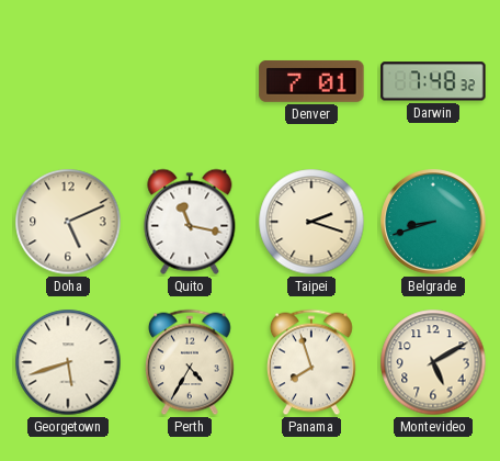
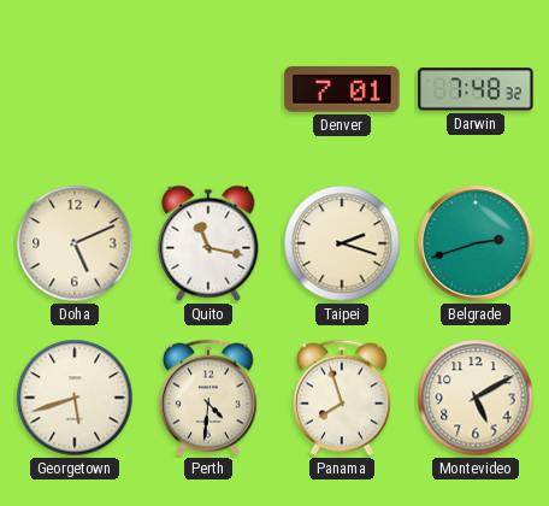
Belgrade: 8:42 -> 2:42 (476, 243)
Perth: 4:35 -> 4:31 (209, 398)
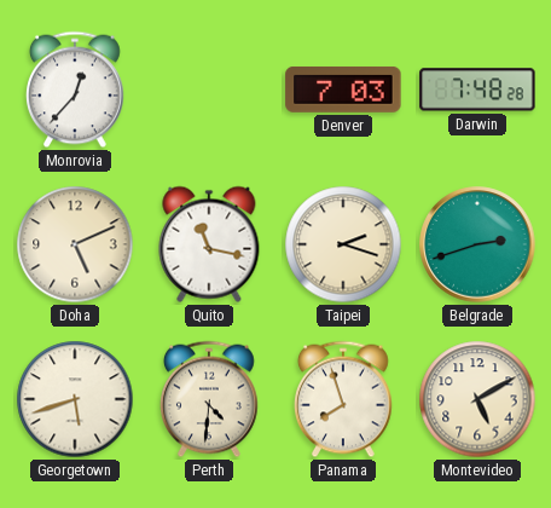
Monrovia: none -> 12:37 (76, 90)
Denver: 7:01 -> 7:03 (343, 90)
Darwin: 7:48:32 -> 7:48:28 (477, 90)
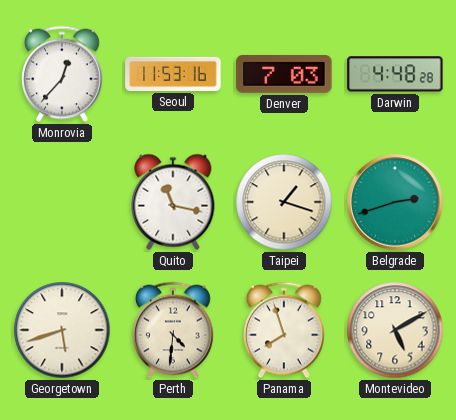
Seoul: none -> 11:53 (173, 74)
Darwin: 7:48 -> 4:48 (395, 74)
Doha: 5:11 -> none (75, 244)
Taipei: 2:18 -> 1:18 (284, 202)
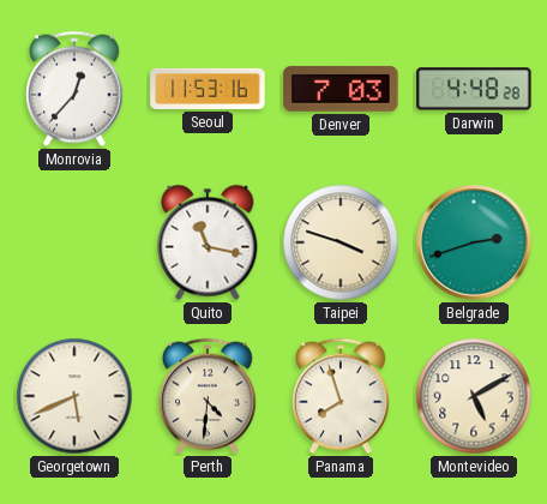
Taipei: 1:18 -> 3:48 (341, 242)
Georgetown: 5:42 -> 5:41 (74, 396)
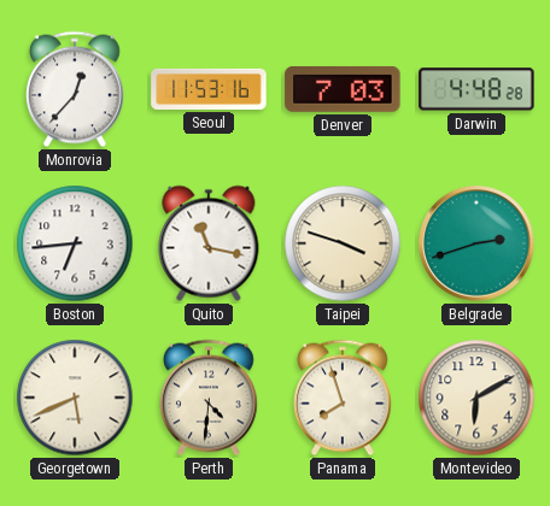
Boston: none -> 6:44 (75, 243)
Montevideo: 5:10 -> 6:10 (476, 398)
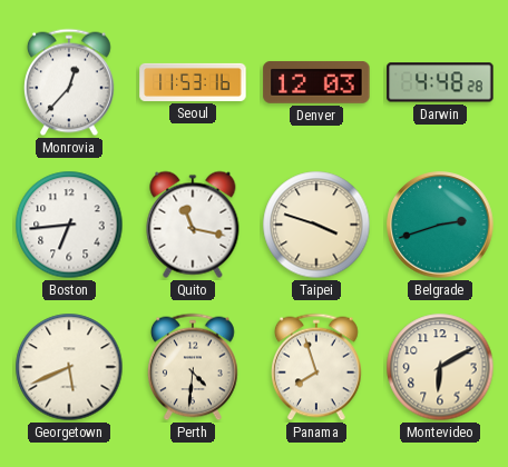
Denver: 7:03 -> 12:03 (316, 82)
